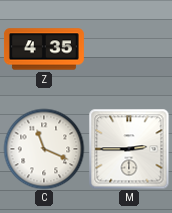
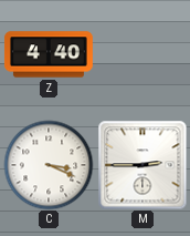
Z: 4:35 -> 4:40 (49, 54)
C: 11:19 -> 3:19 (49, 165)
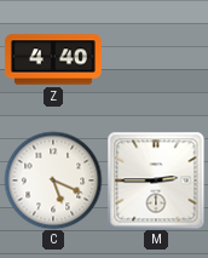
C: 3:19 -> 5:19 (53, 180)
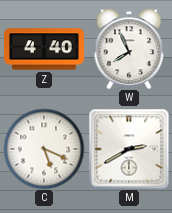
W: none -> 7:56 (129, 49)
M: 2:45 -> 2:40 (129, 149)
